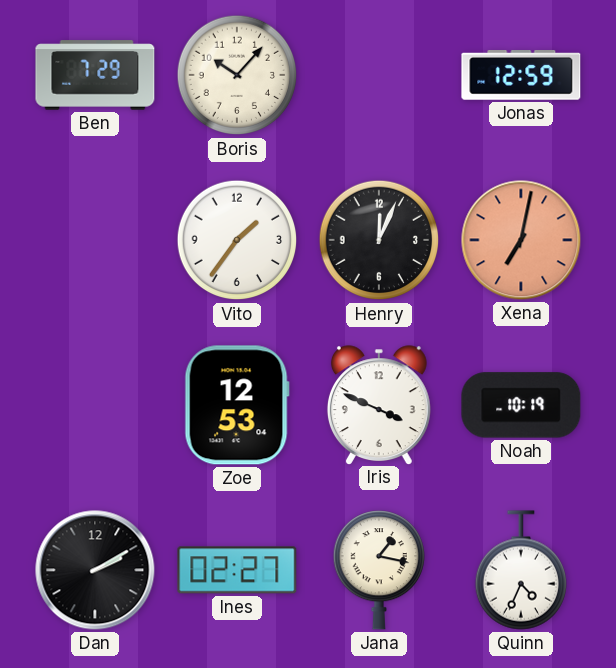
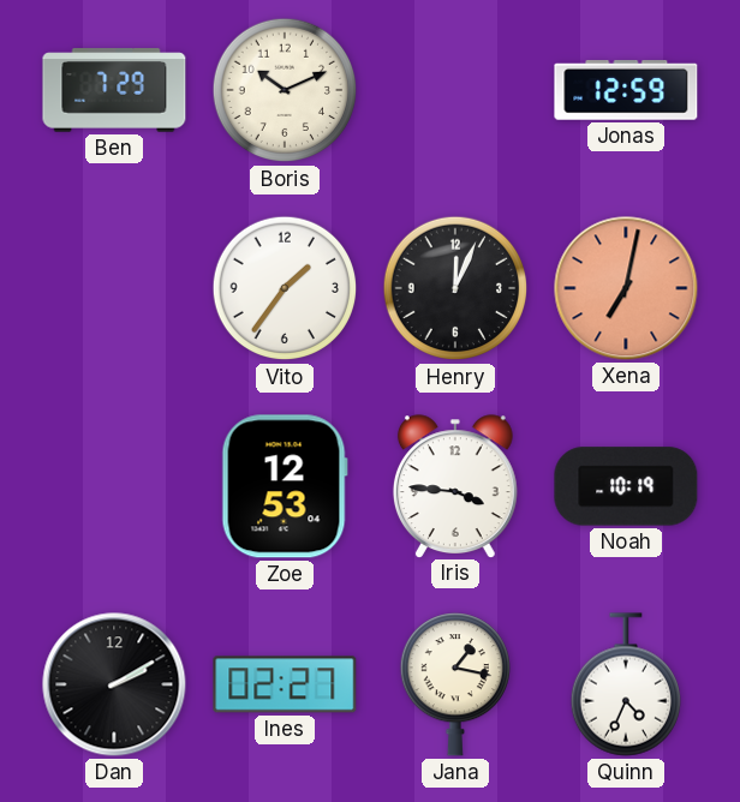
Boris: 10:07 -> 10:11 (285, 90)
Iris: 3:49 -> 3:46 (455, 486)
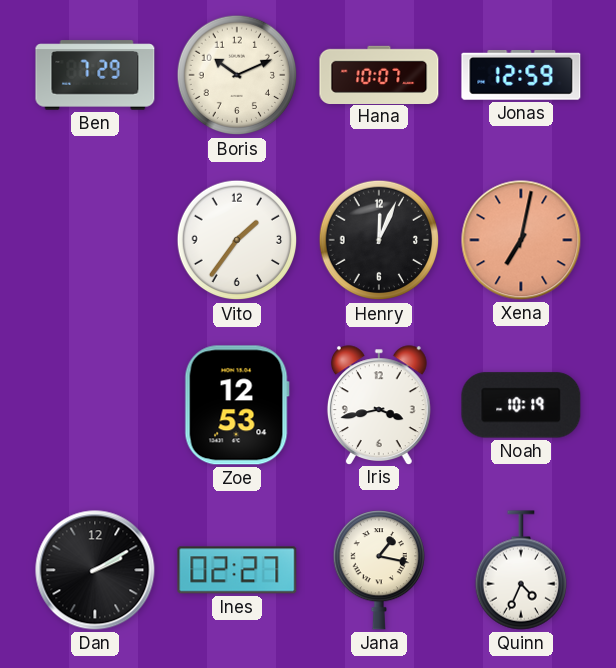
Hana: none -> 10:07 (379, 74)
Iris: 3:46 -> 3:43 (379, 405)
